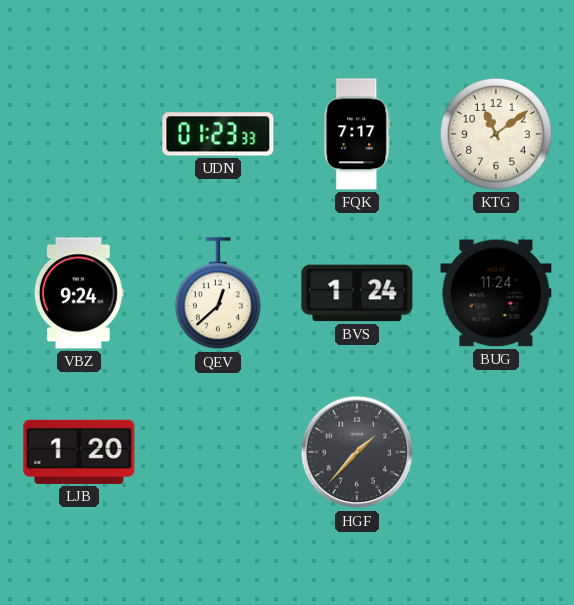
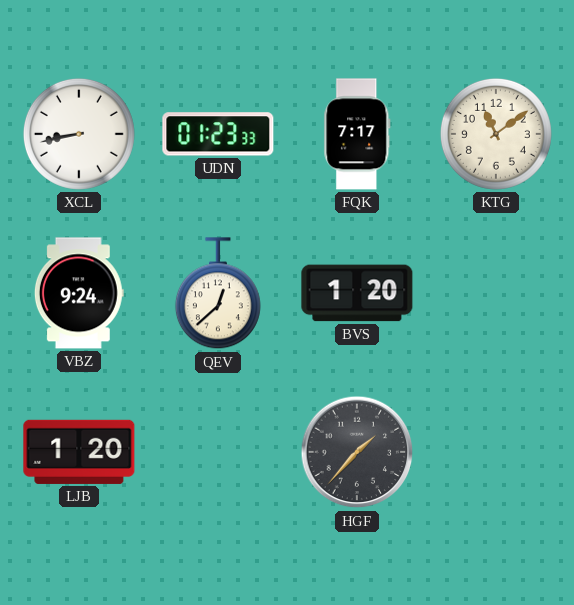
XCL: none -> 8:43 (79, 134)
BVS: 1:24 -> 1:20 (357, 293)
BUG: 11:24 -> none (496, 293)
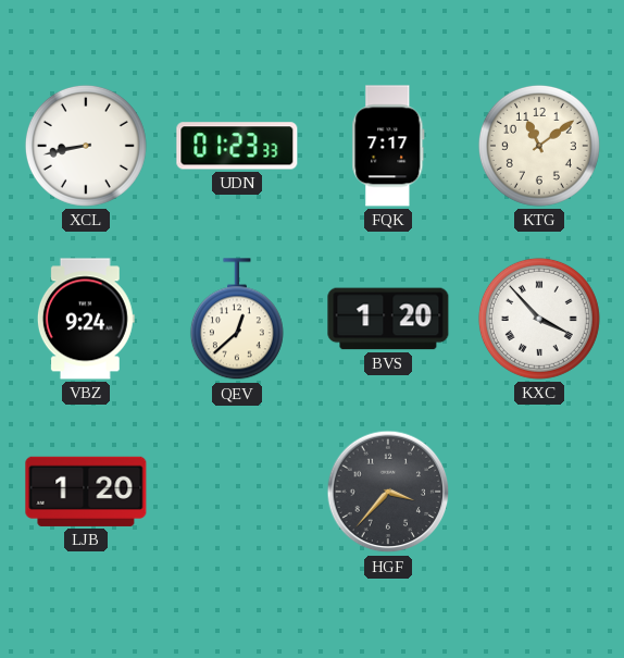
KXC: none -> 3:53 (539, 319)
HGF: 1:37 -> 3:37 (388, 492)
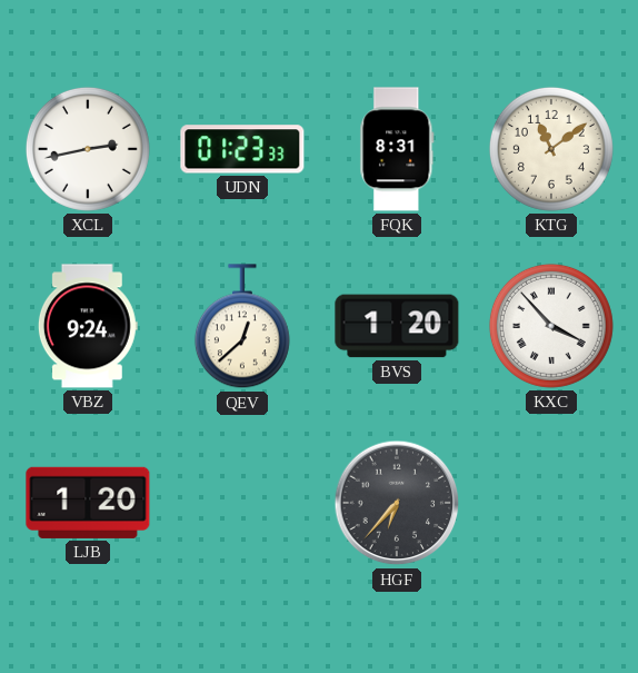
XCL: 8:43 -> 2:43 (88, 149)
FQK: 7:17 -> 8:31 (397, 149)
HGF: 3:37 -> 6:37 (397, 503)
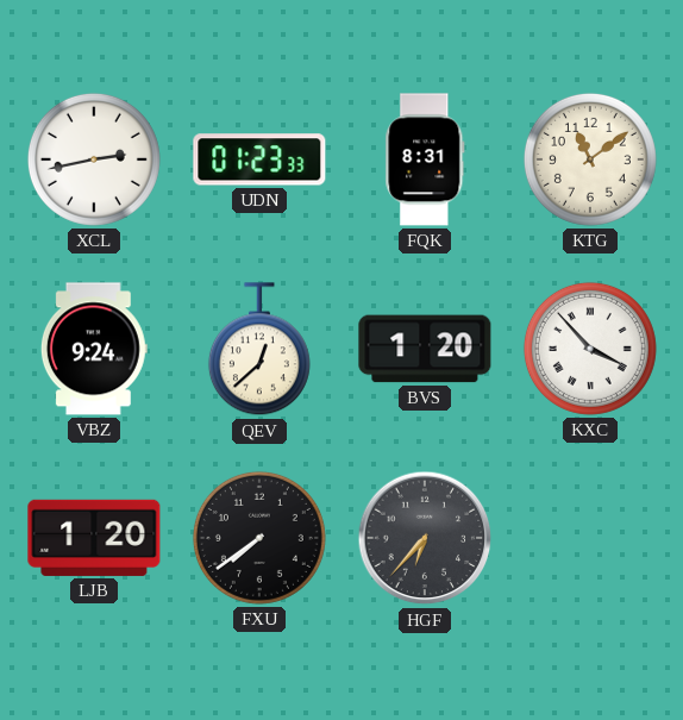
FXU: none -> 7:39 (259, 538)
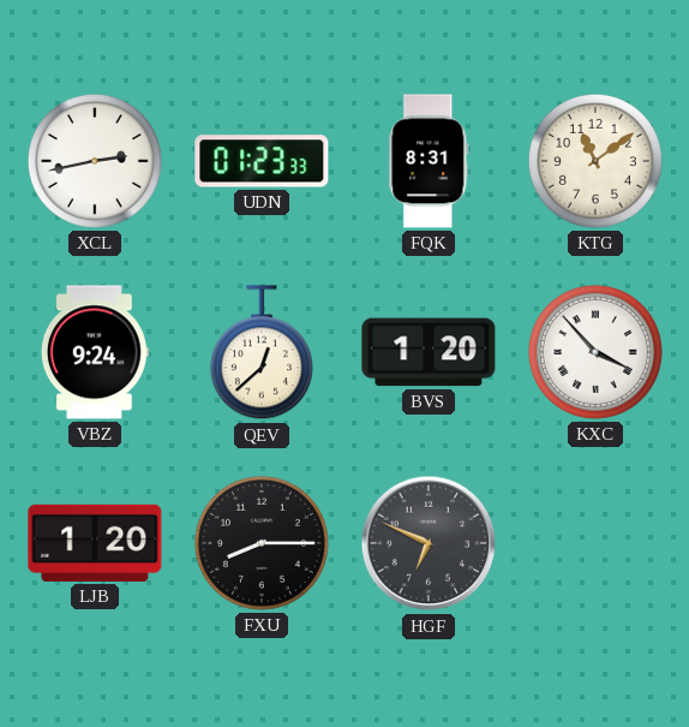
FXU: 7:39 -> 8:15 (262, 543)
HGF: 6:37 -> 6:49 (429, 543)
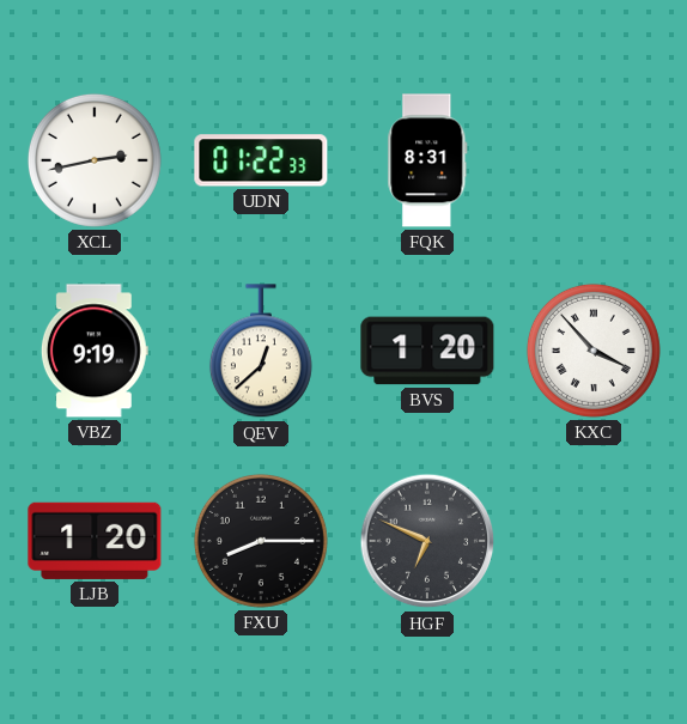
UDN: 01:23 -> 01:22 (261, 160)
KTG: 11:09 -> none (595, 161)
VBZ: 9:24 -> 9:19 (95, 351)
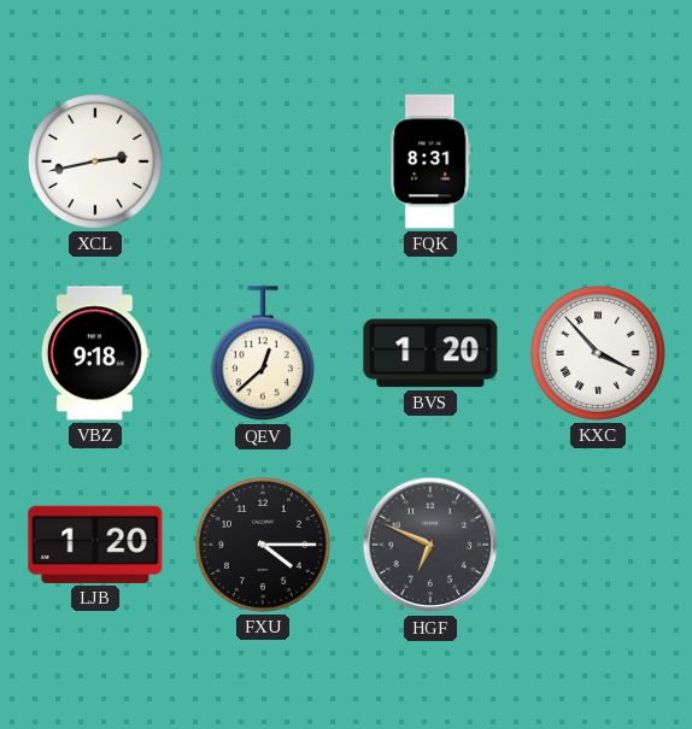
UDN: 01:22 -> none (261, 160)
VBZ: 9:19 -> 9:18 (95, 353)
FXU: 8:15 -> 4:15 (263, 545)
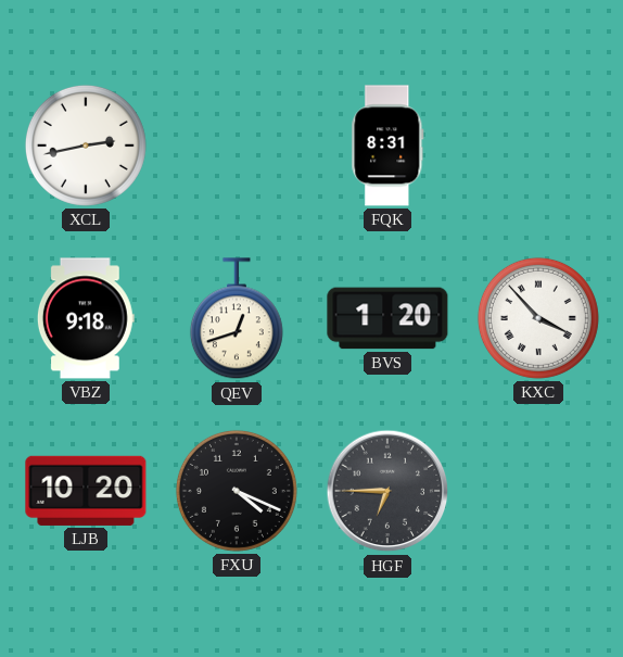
QEV: 12:38 -> 12:42 (237, 319)
LJB: 1:20 -> 10:20 (86, 491)
FXU: 4:15 -> 4:19 (237, 491)
HGF: 6:49 -> 6:45 (387, 491)
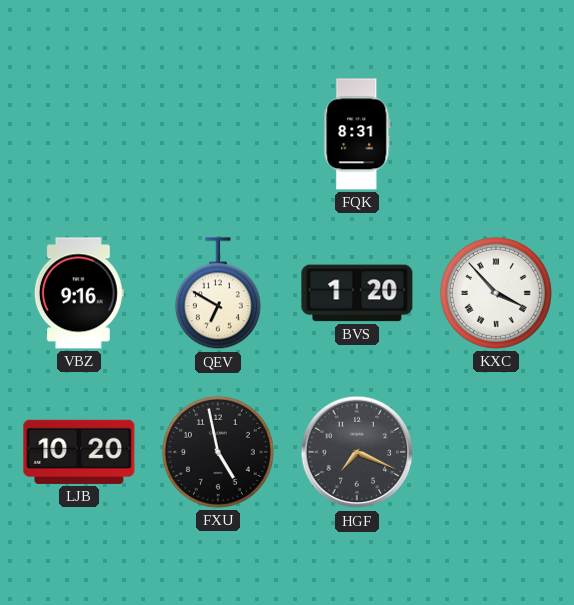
XCL: 2:43 -> none (86, 146)
VBZ: 9:18 -> 9:16 (79, 293)
QEV: 12:42 -> 6:50 (218, 294)
FXU: 4:19 -> 4:58 (218, 452)
HGF: 6:45 -> 7:19 (357, 452)
